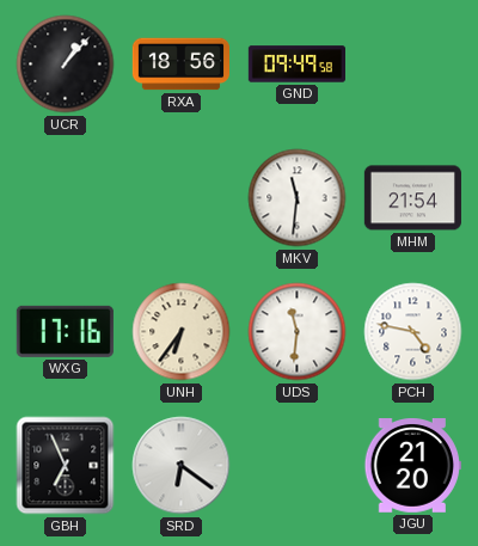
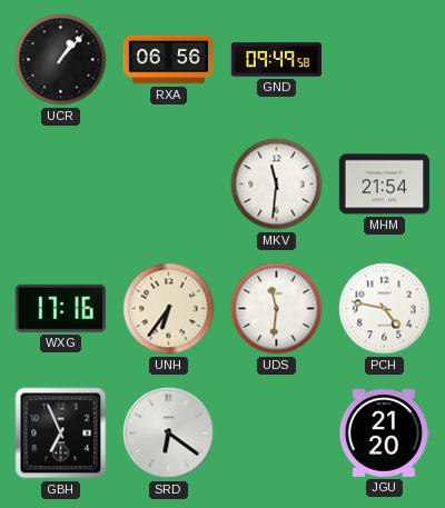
RXA: 18:56 -> 06:56 (168, 60)
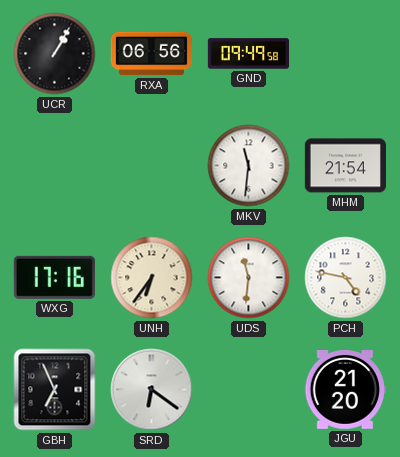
UCR: 1:07 -> 1:05 (55, 54)
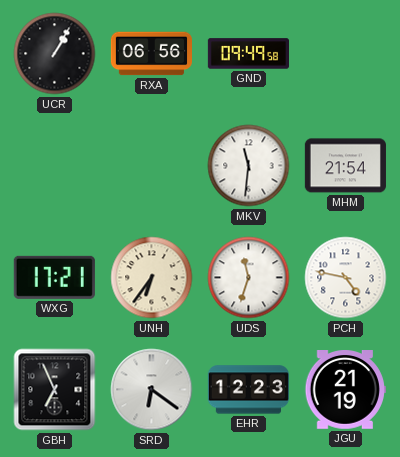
WXG: 17:16 -> 17:21 (54, 277)
UDS: 11:31 -> 11:33 (249, 278)
EHR: none -> 12:23 (248, 390)
JGU: 21:20 -> 21:19 (345, 390)
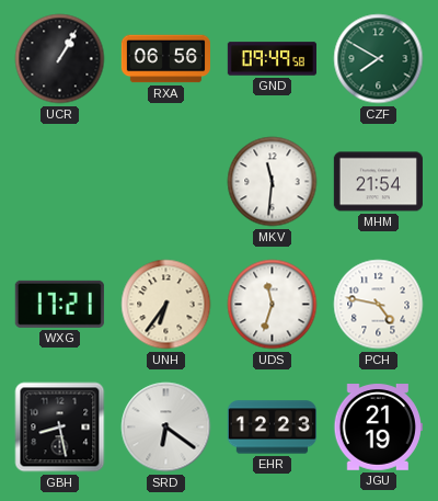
CZF: none -> 7:50 (379, 59)
GBH: 6:56 -> 8:28 (60, 428)
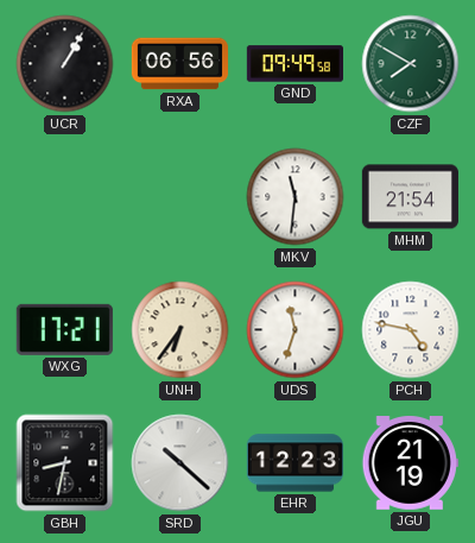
GBH: 8:28 -> 8:32 (65, 463)
SRD: 6:21 -> 10:22 (180, 463)
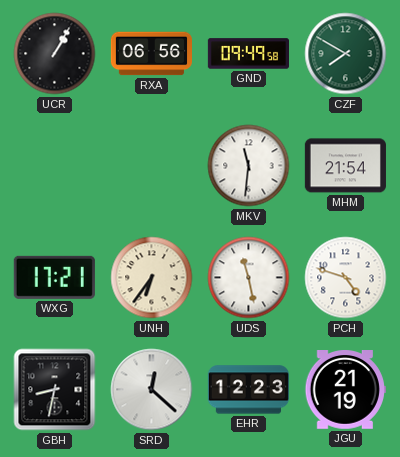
UDS: 11:33 -> 11:28 (249, 278)
PCH: 4:47 -> 4:48 (346, 278)
SRD: 10:22 -> 12:22 (152, 390)
